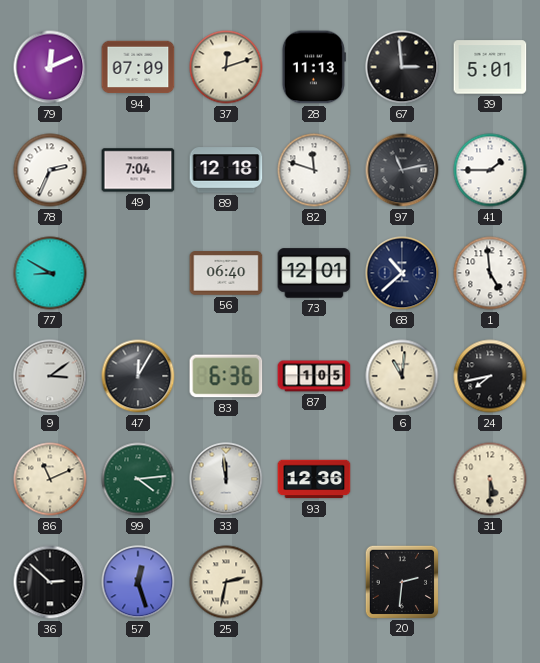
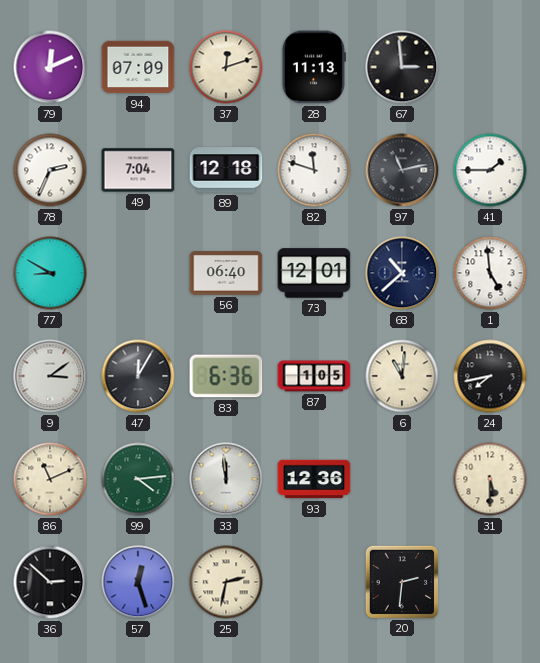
39: 5:01 -> none (490, 67)
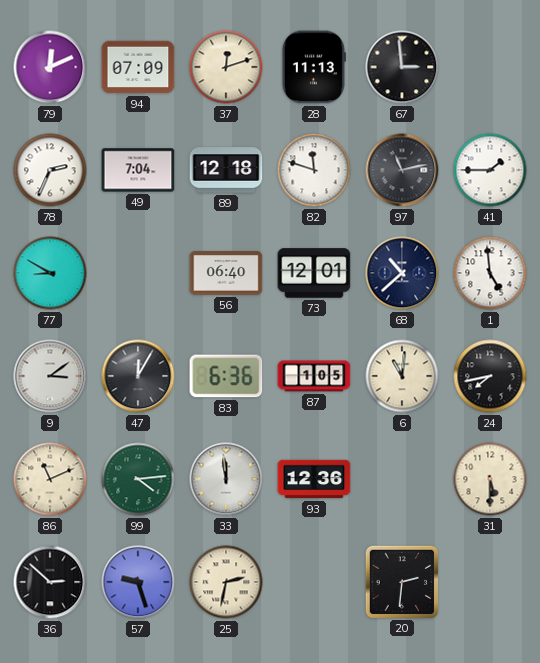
57: 12:27 -> 9:27 (138, 582)
